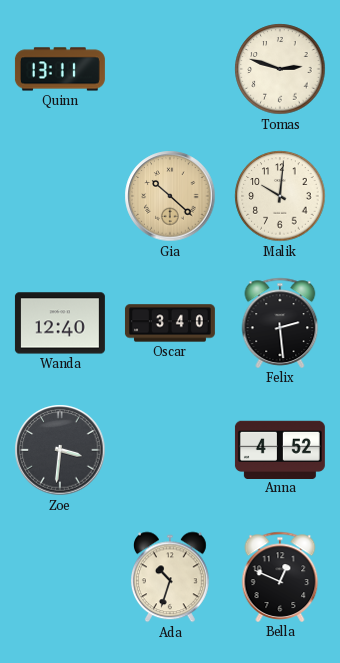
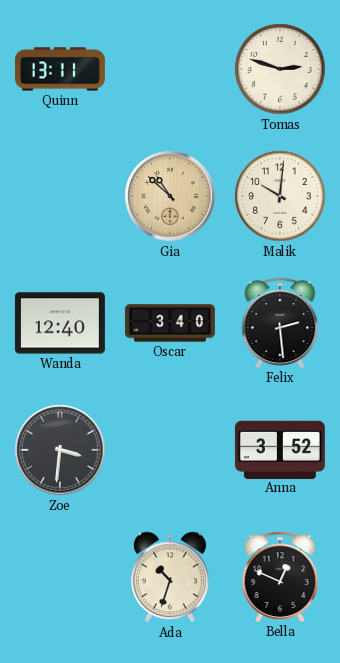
Gia: 10:22 -> 10:52 (170, 196)
Anna: 4:52 -> 3:52 (280, 449)
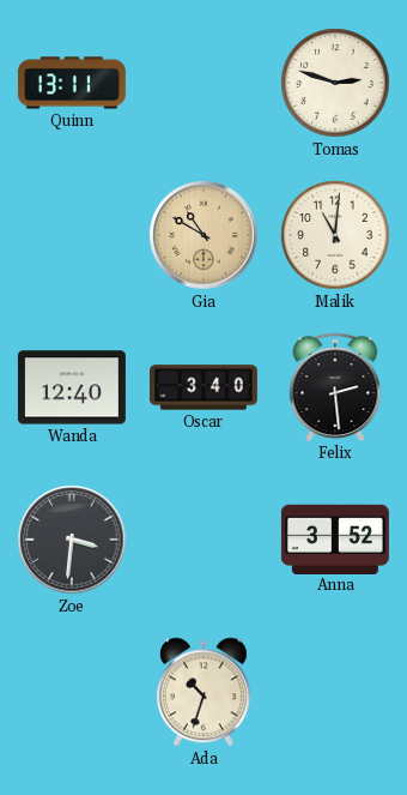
Gia: 10:52 -> 10:50 (203, 235)
Malik: 10:01 -> 11:01 (335, 235)
Bella: 12:49 -> none (280, 577)
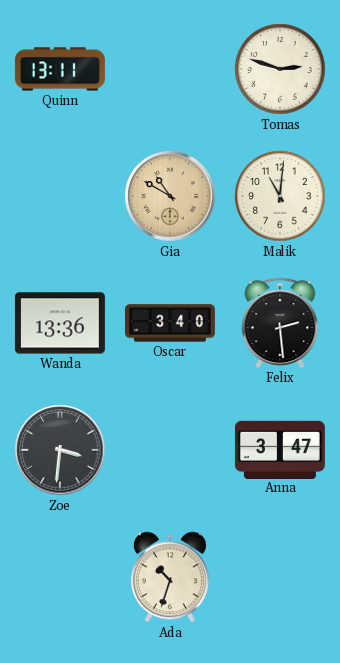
Wanda: 12:40 -> 13:36 (60, 323)
Anna: 3:52 -> 3:47 (280, 449)
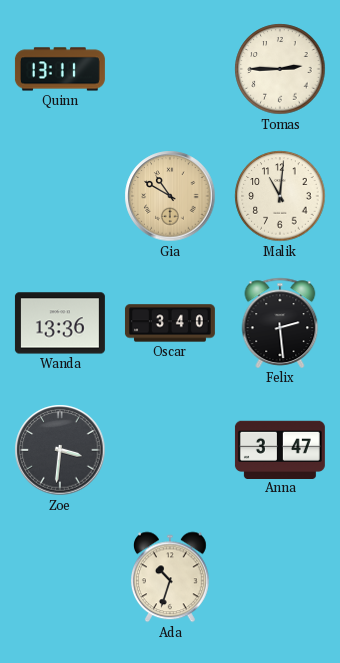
Tomas: 2:48 -> 2:45 (280, 69)
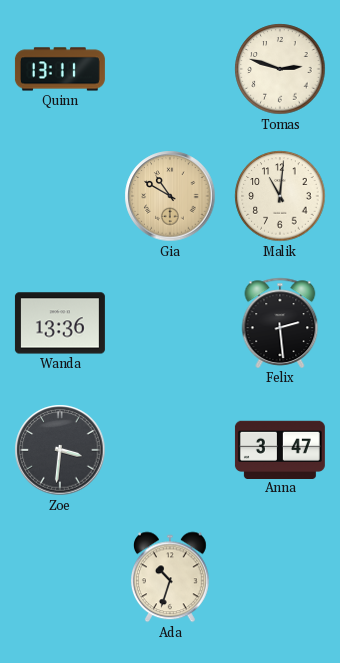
Tomas: 2:45 -> 2:48 (280, 69)
Oscar: 3:40 -> none (170, 323)
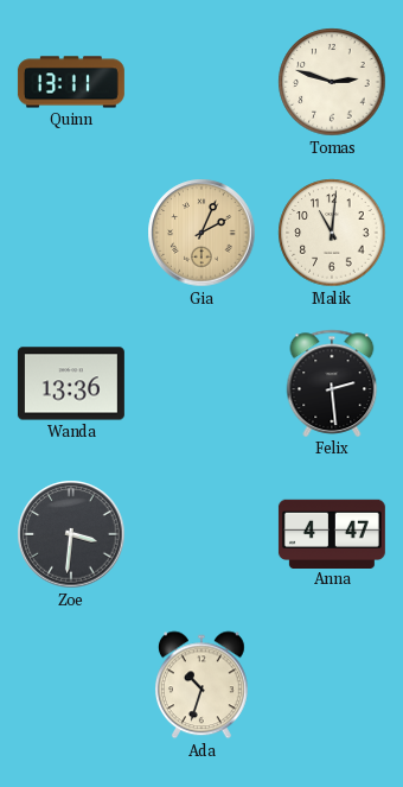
Gia: 10:50 -> 2:04 (201, 233)
Anna: 3:47 -> 4:47 (332, 533)
